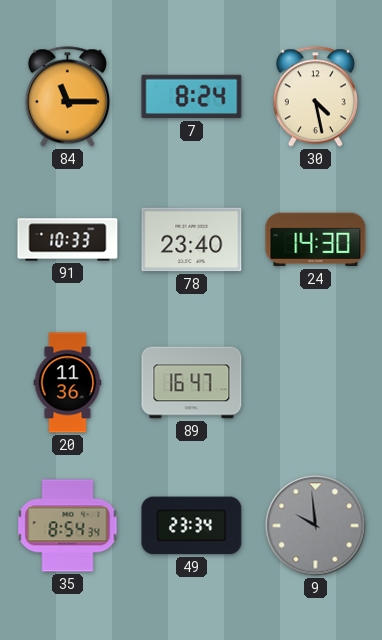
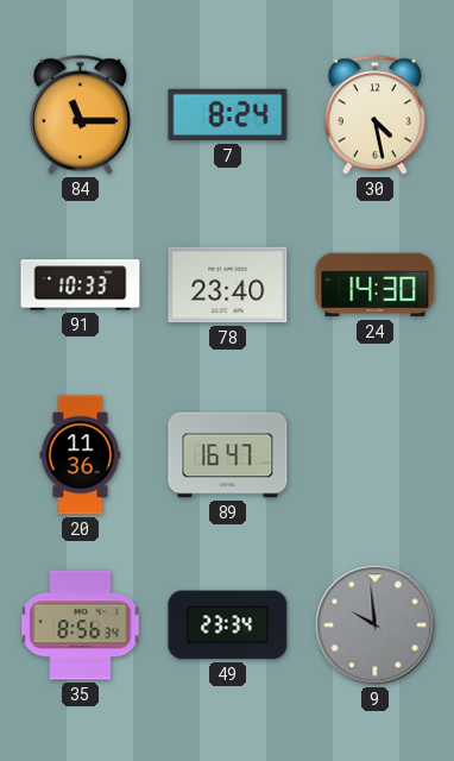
35: 8:54 -> 8:56 (81, 625)
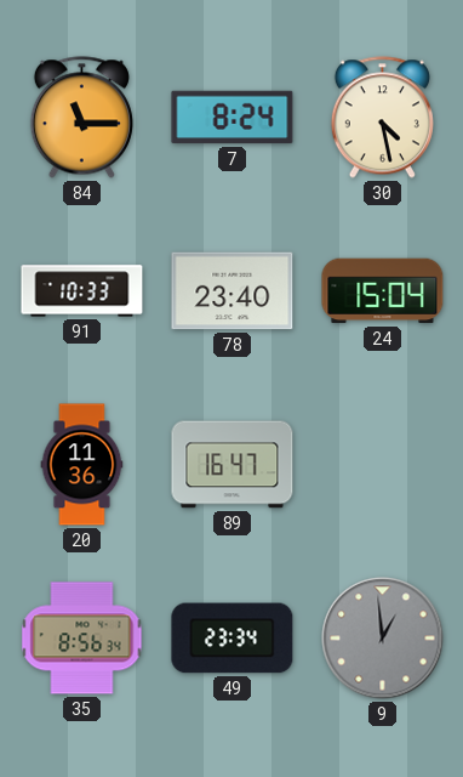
24: 14:30 -> 15:04 (383, 291)
9: 9:59 -> 12:59 (383, 639)
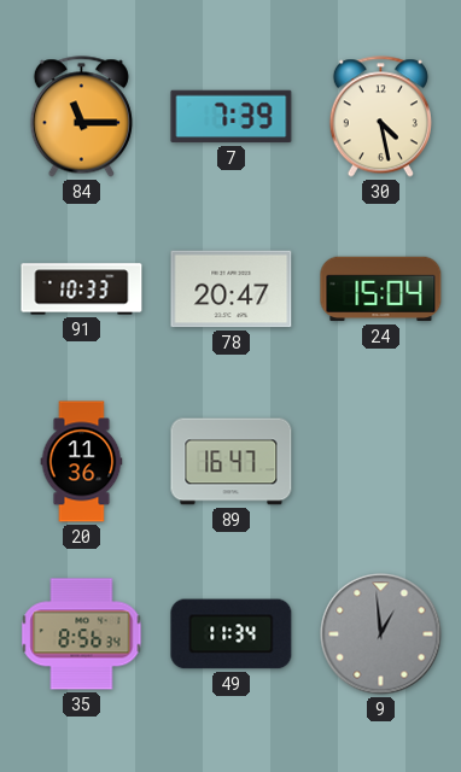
7: 8:24 -> 7:39 (232, 117)
78: 23:40 -> 20:47 (232, 289)
49: 23:34 -> 11:34 (232, 634)
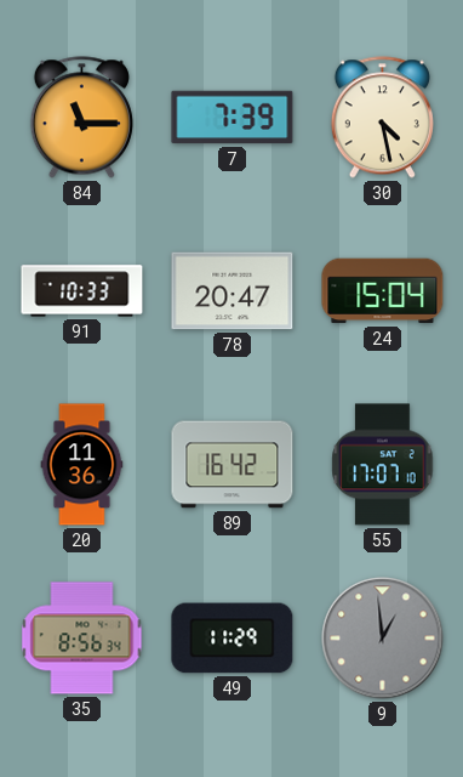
89: 16:47 -> 16:42 (233, 465)
55: none -> 17:07 (383, 465)
49: 11:34 -> 11:29 (233, 639)
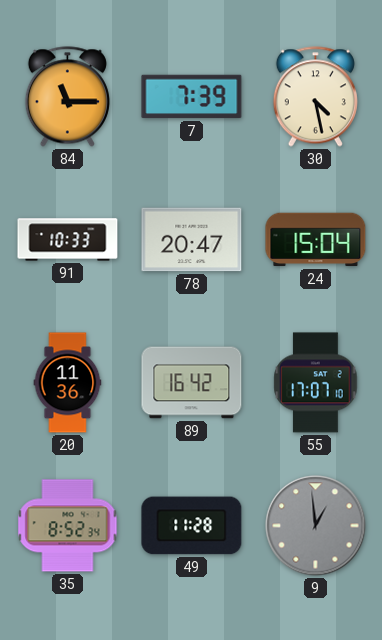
35: 8:56 -> 8:52 (68, 526)
49: 11:29 -> 11:28 (192, 526)
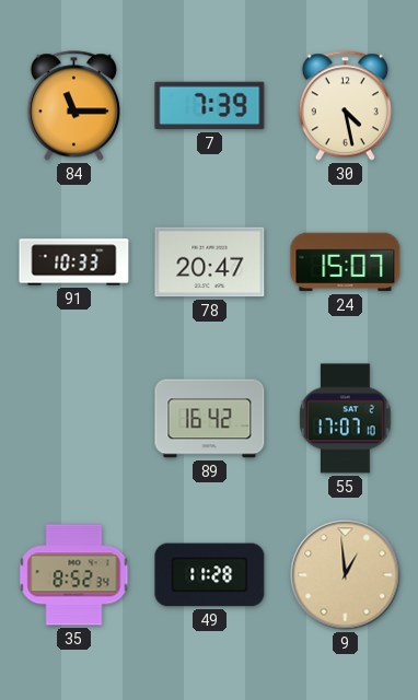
24: 15:04 -> 15:07 (346, 262)
20: 11:36 -> none (68, 383)
9 dial: grey -> champagne (346, 575)
